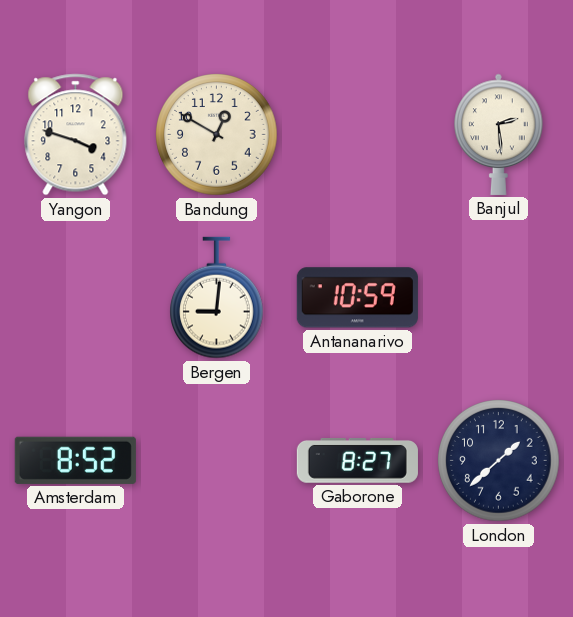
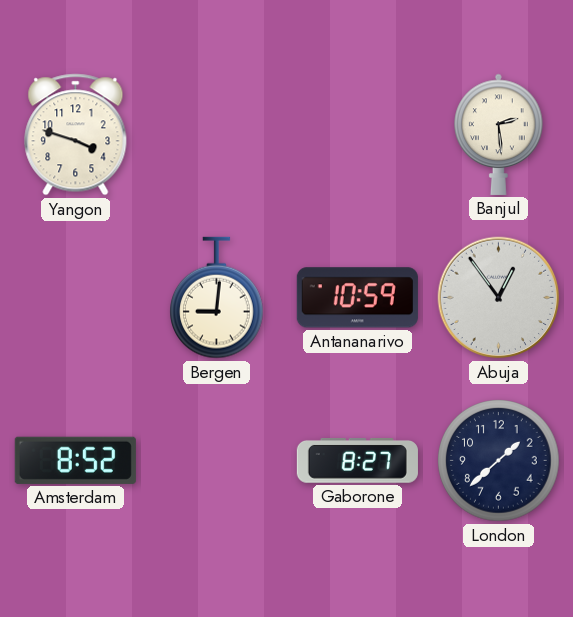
Bandung: 12:50 -> none (217, 135)
Abuja: none -> 12:54 (499, 298)
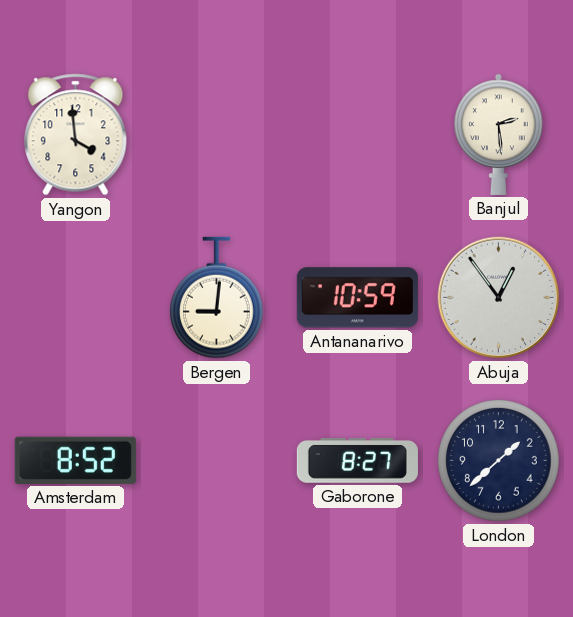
Yangon: 3:48 -> 3:59 (76, 135)
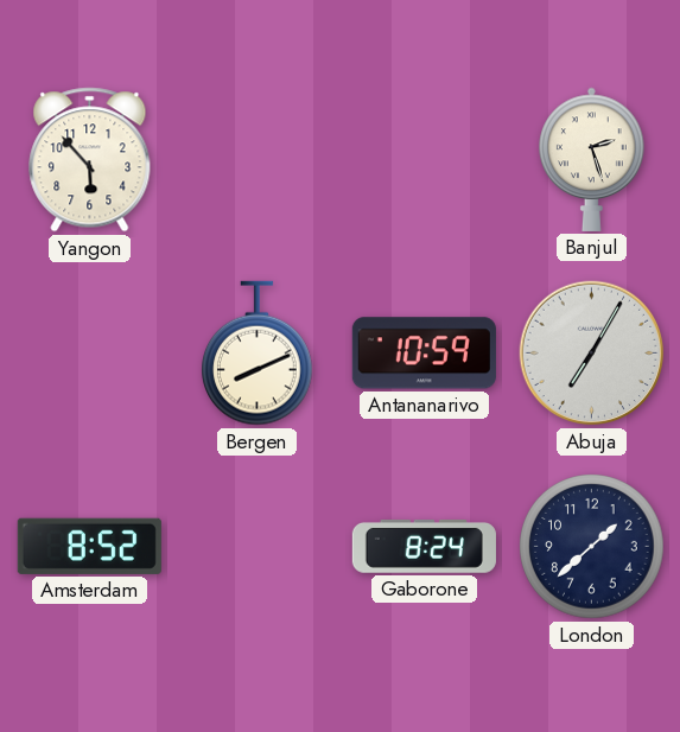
Yangon: 3:59 -> 5:53 (90, 160)
Banjul: 2:29 -> 2:27 (592, 159)
Bergen: 9:01 -> 8:11 (258, 354)
Abuja: 12:54 -> 7:05 (592, 354)
Gaborone: 8:27 -> 8:24 (424, 547)
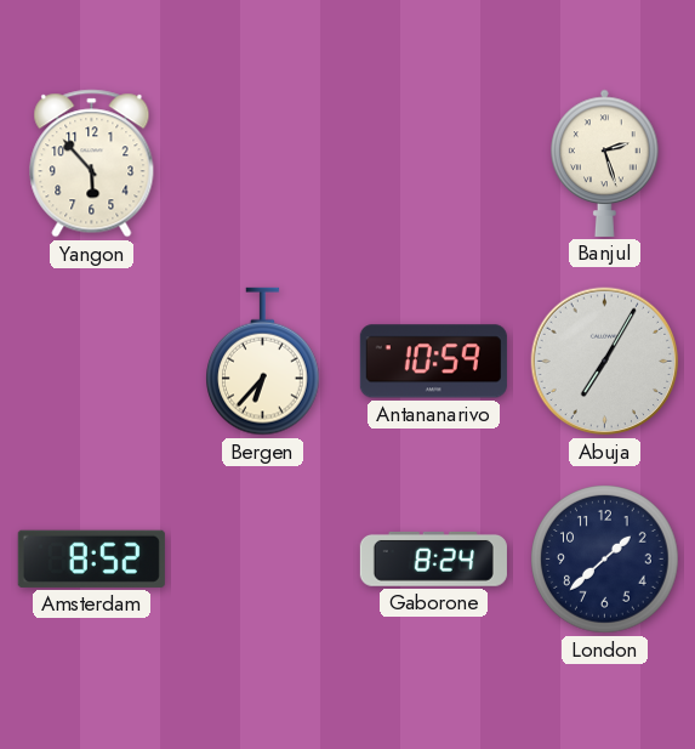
Bergen: 8:11 -> 6:37 (263, 362)
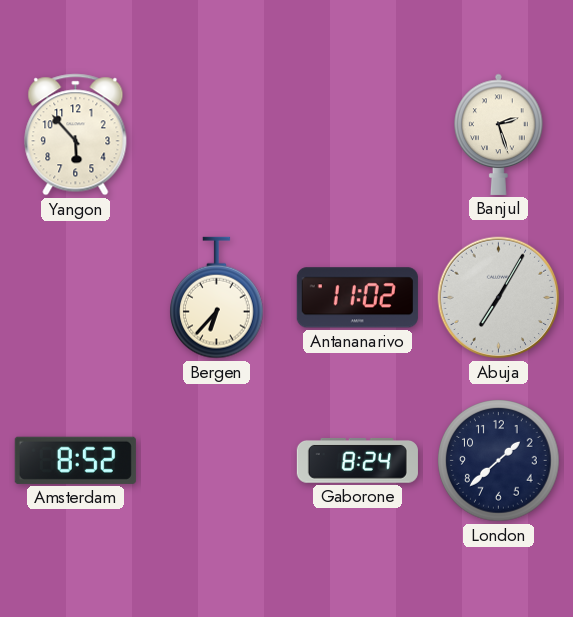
Antananarivo: 10:59 -> 11:02 (357, 298)
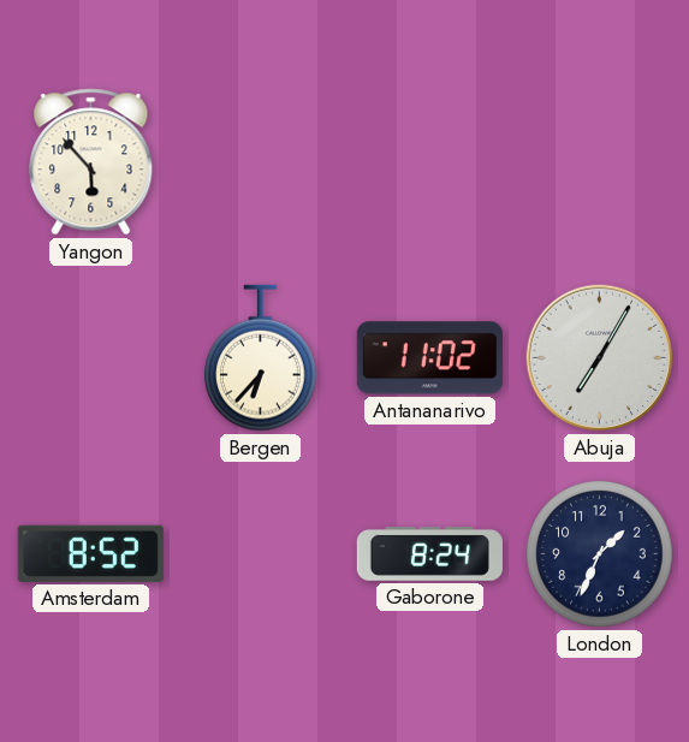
Banjul: 2:27 -> none (499, 134)
London: 1:38 -> 1:34 (600, 554)
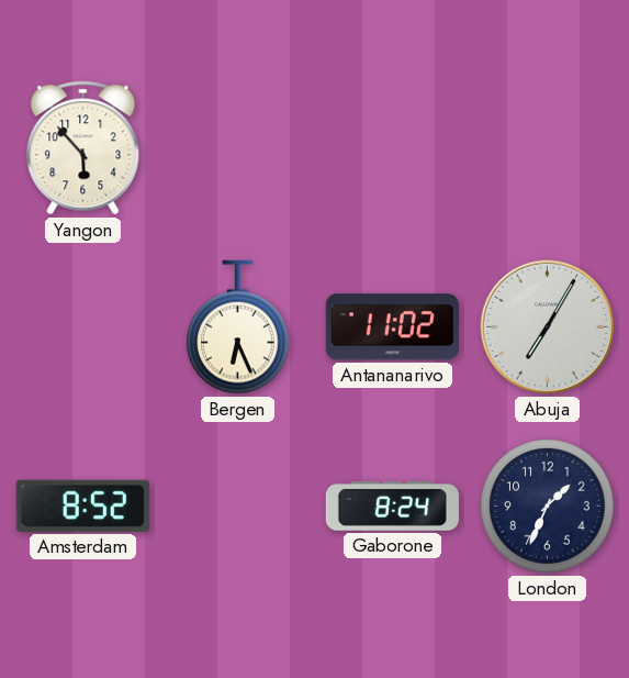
Bergen: 6:37 -> 6:26 (238, 327)
